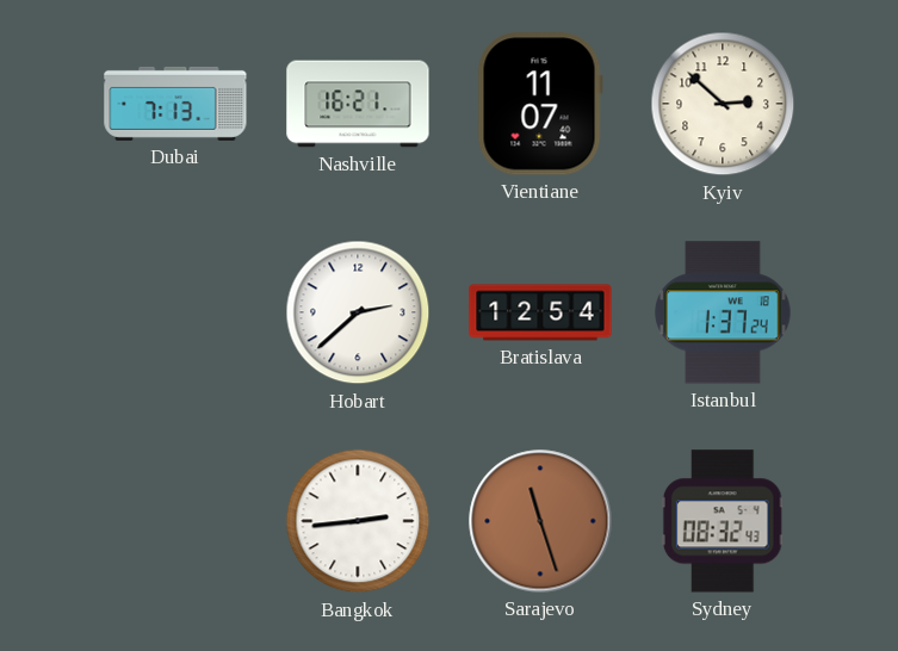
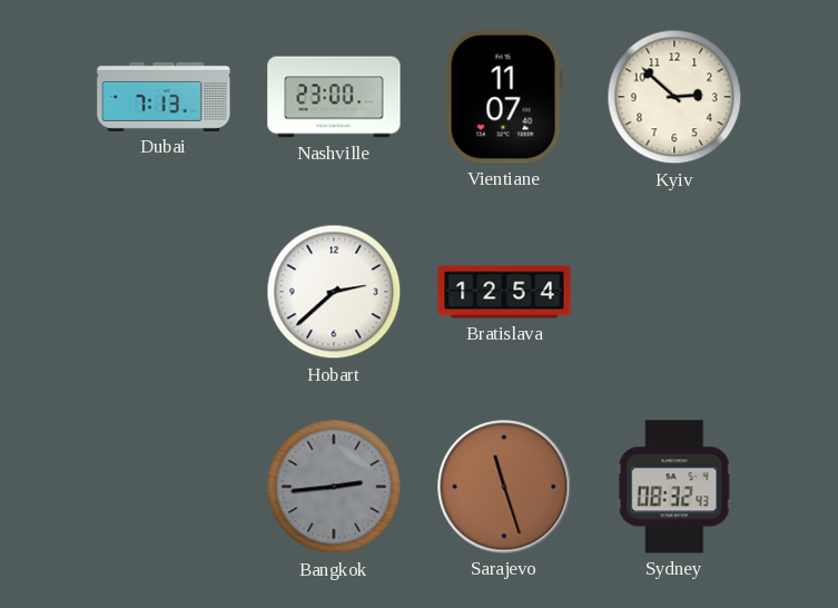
Nashville: 16:21 -> 23:00 (334, 97)
Istanbul: 1:37 -> none (723, 312)
Bangkok dial: white -> grey (334, 487)
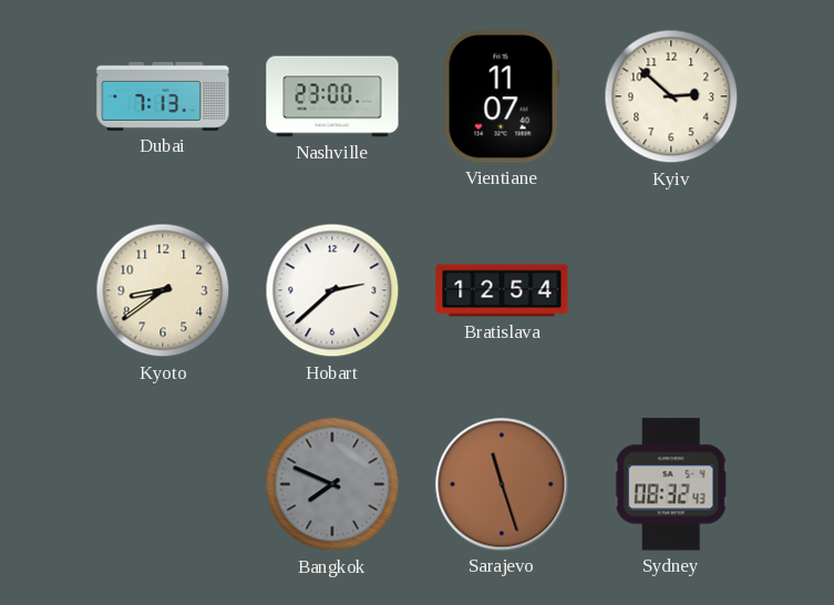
Kyoto: none -> 8:39 (163, 290)
Bangkok: 2:44 -> 7:49 (332, 484)
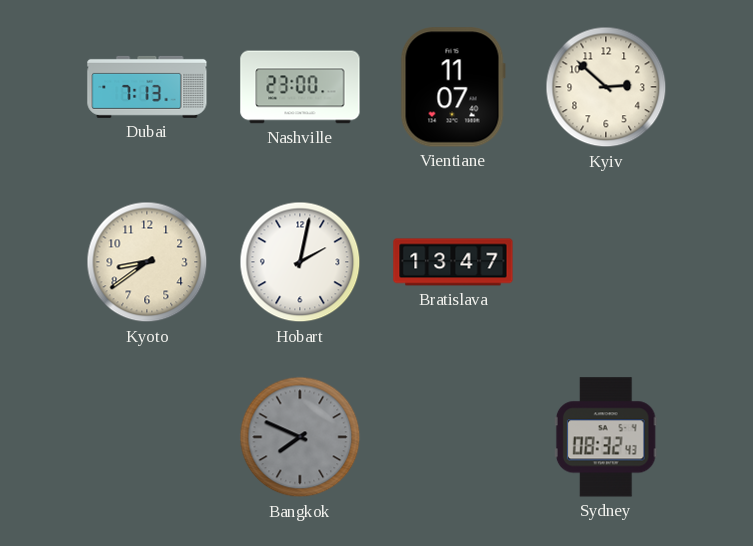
Hobart: 2:38 -> 2:02 (300, 262)
Bratislava: 12:54 -> 13:47 (453, 262)
Sarajevo: 11:27 -> none (502, 484)
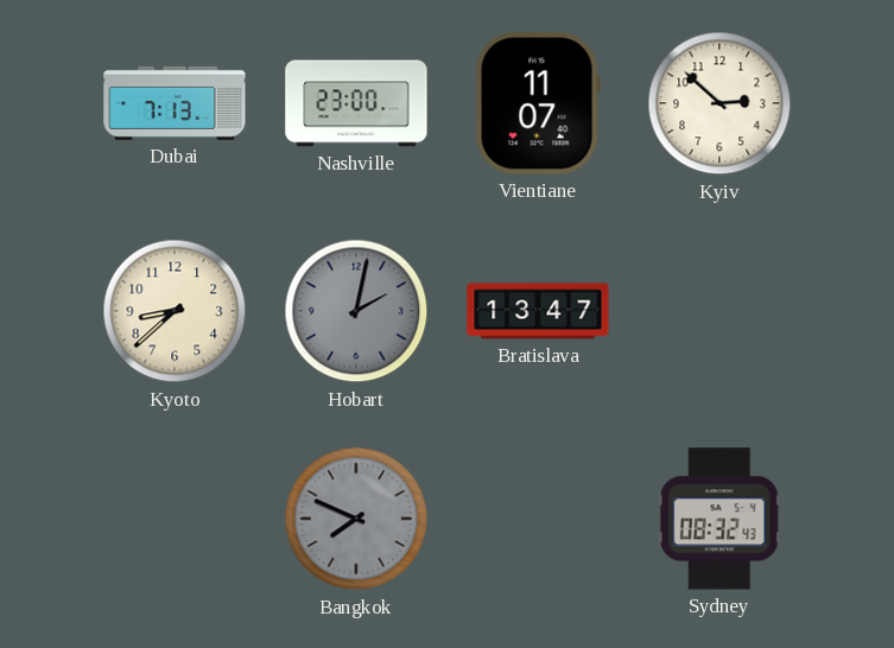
Kyoto: 8:39 -> 8:38 (175, 311)
Hobart dial: white -> grey (356, 311)
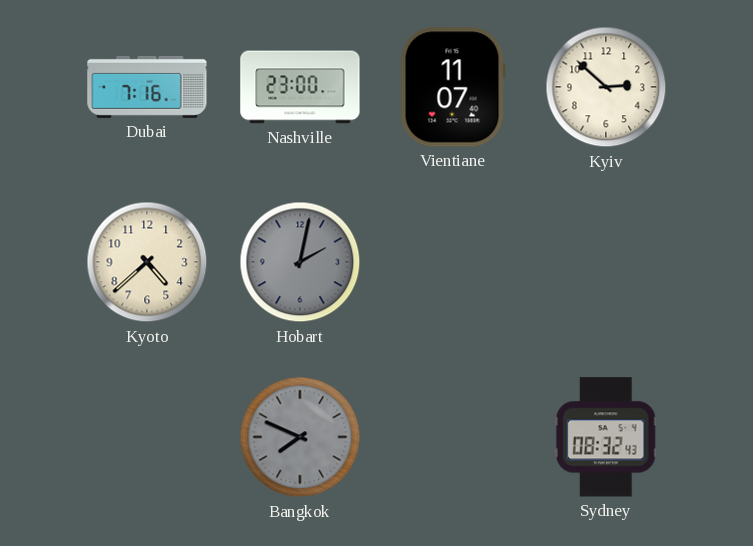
Dubai: 7:13 -> 7:16 (147, 87)
Kyoto: 8:38 -> 4:38 (147, 262)
Bratislava: 13:47 -> none (538, 311)
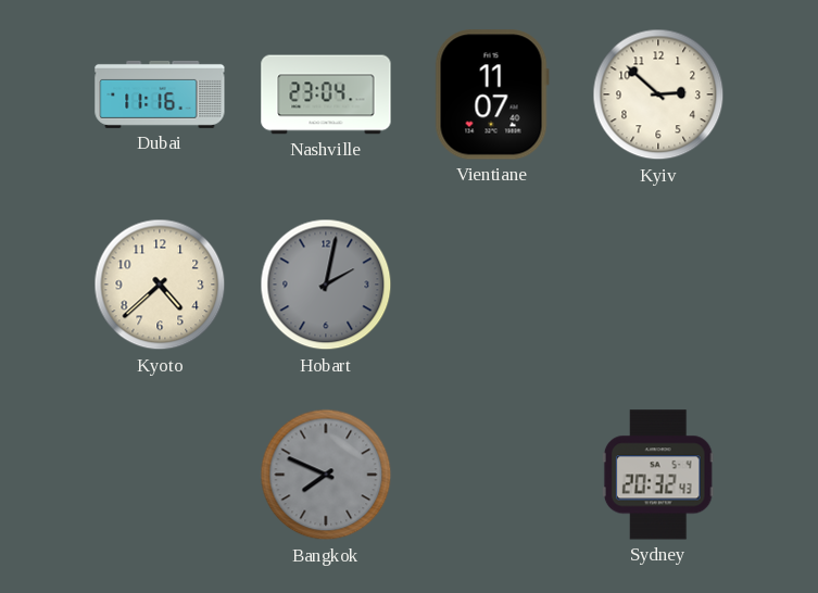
Dubai: 7:16 -> 11:16 (160, 94)
Nashville: 23:00 -> 23:04 (326, 94)
Sydney: 08:32 -> 20:32 (658, 475)
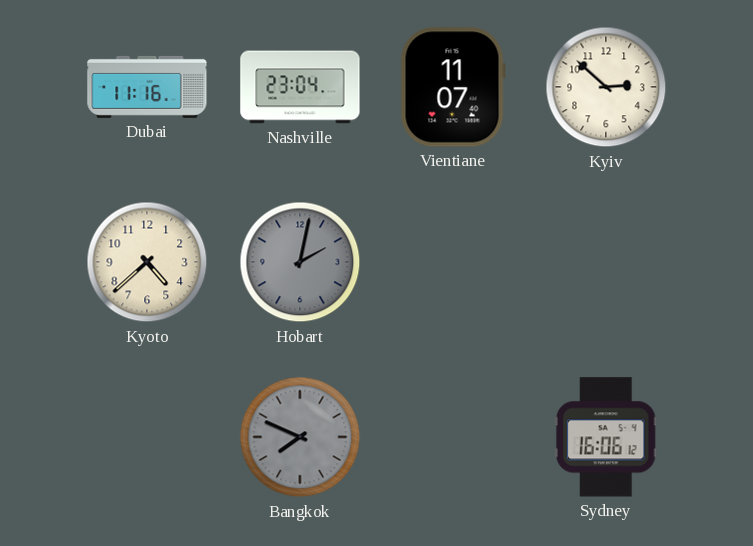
Sydney: 20:32 -> 16:06 (606, 437)
